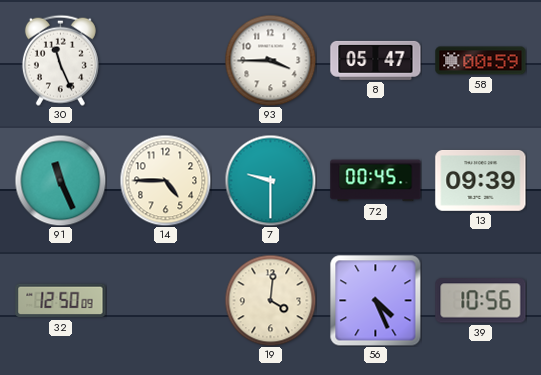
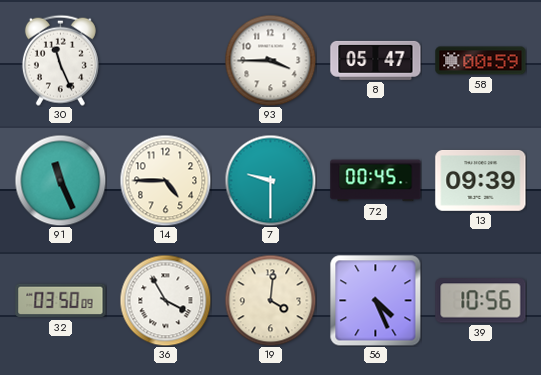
32: 12:50 -> 03:50 (61, 301)
36: none -> 3:55 (165, 300)
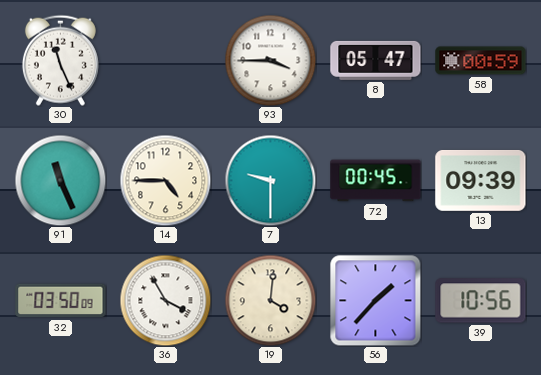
56: 4:26 -> 1:37 (375, 300)
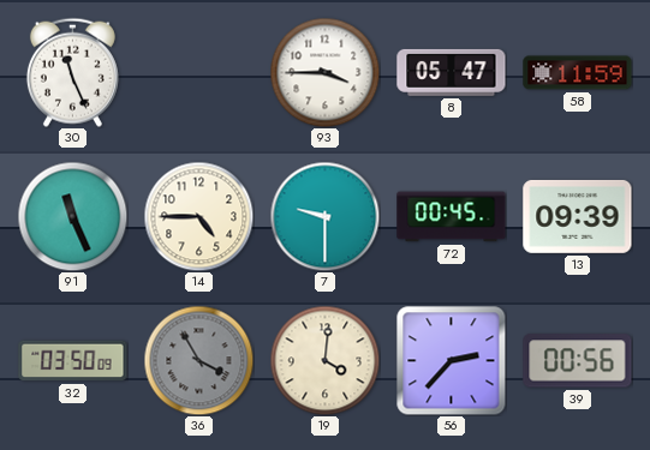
58: 00:59 -> 11:59 (578, 73)
36 dial: white -> grey (198, 360)
56: 1:37 -> 2:37 (451, 360)
39: 10:56 -> 00:56 (578, 361)
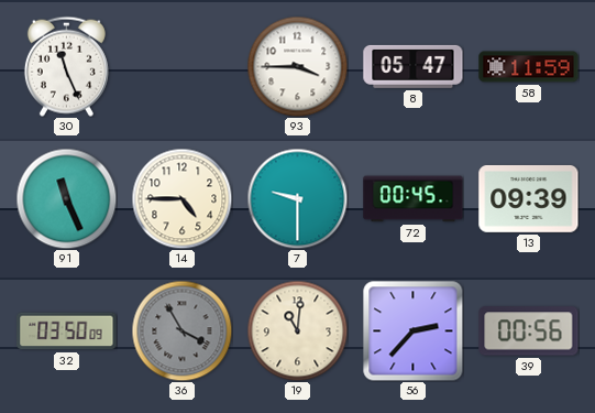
19: 4:01 -> 11:01 (297, 330)
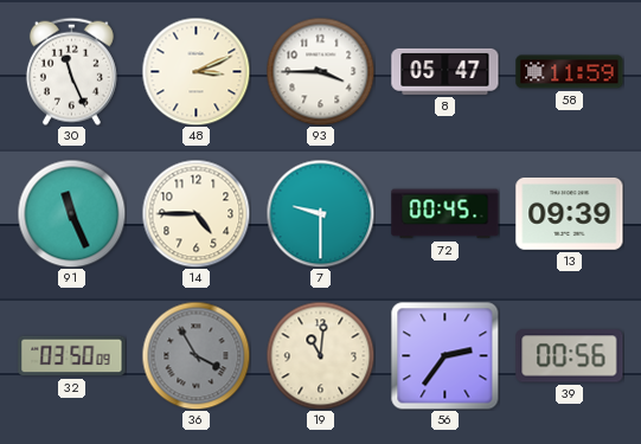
48: none -> 3:11 (195, 71)
56: 2:37 -> 2:36 (444, 355)
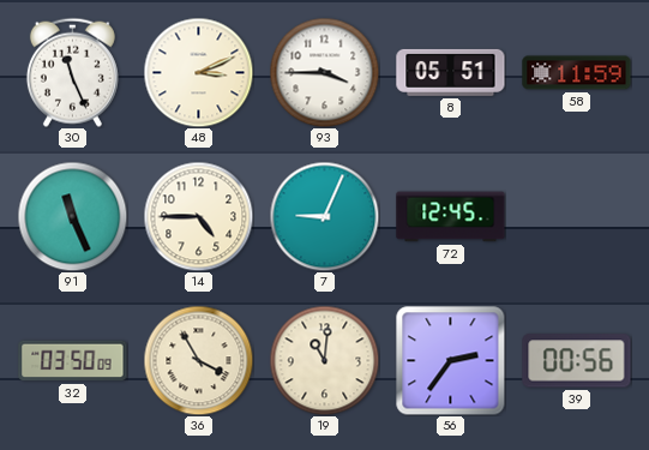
8: 05:47 -> 05:51 (451, 72)
7: 9:30 -> 9:04 (324, 216)
72: 00:45 -> 12:45 (451, 217)
13: 09:39 -> none (570, 213)
36 dial: grey -> cream (198, 360)
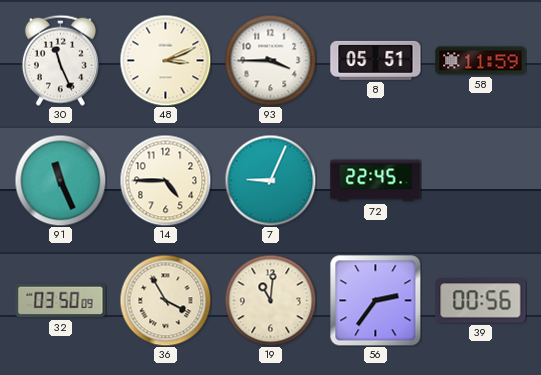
72: 12:45 -> 22:45 (376, 181)
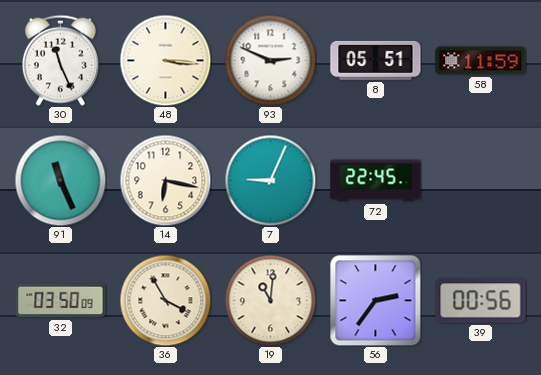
48: 3:11 -> 3:16 (165, 60)
93: 3:45 -> 2:49 (270, 60)
14: 4:45 -> 6:17 (165, 180)
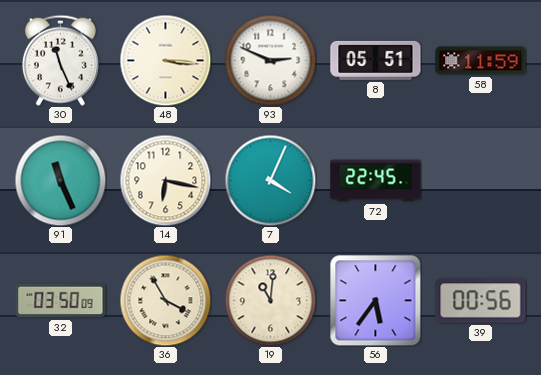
7: 9:04 -> 4:04 (270, 180)
56: 2:36 -> 5:36 (375, 300)
